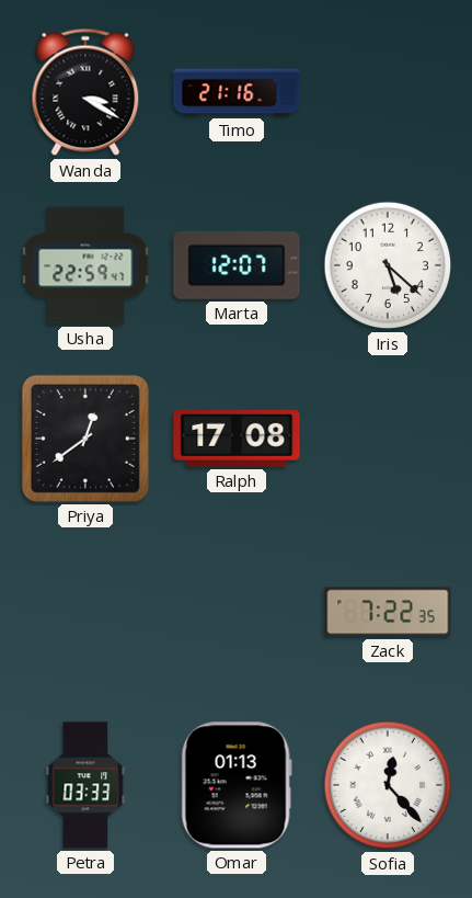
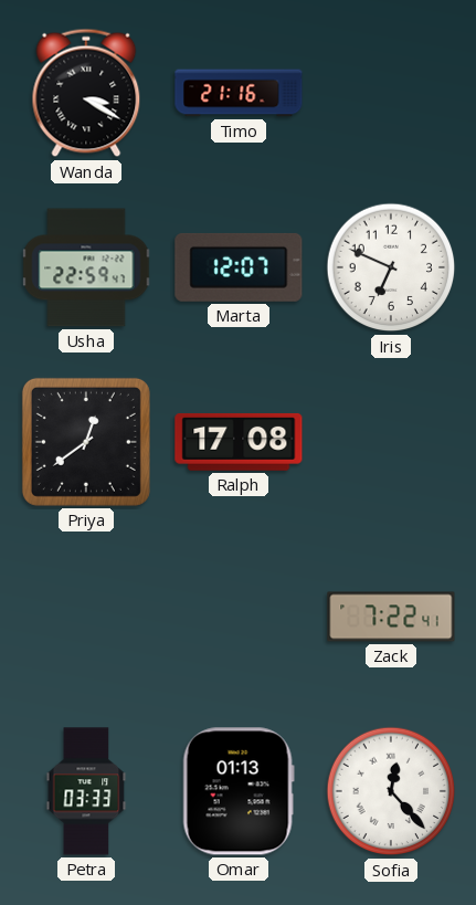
Iris: 5:22 -> 6:49 (391, 267)
Zack: 7:22:35 -> 7:22:41 (391, 617)
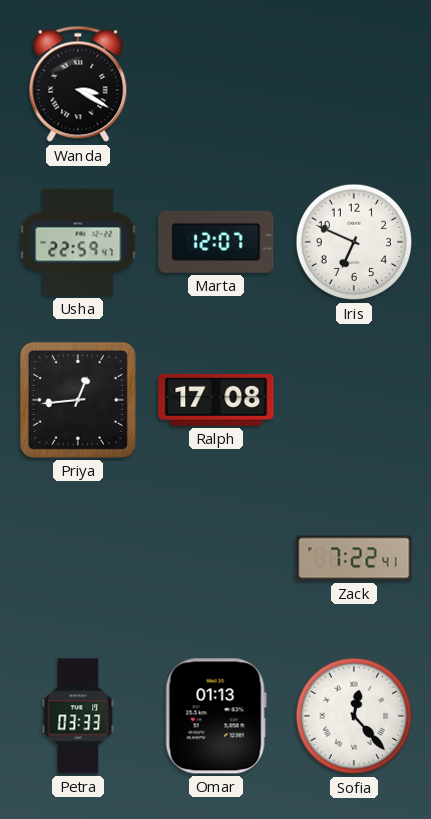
Timo: 21:16 -> none (239, 93)
Priya: 12:39 -> 12:44 (78, 400)
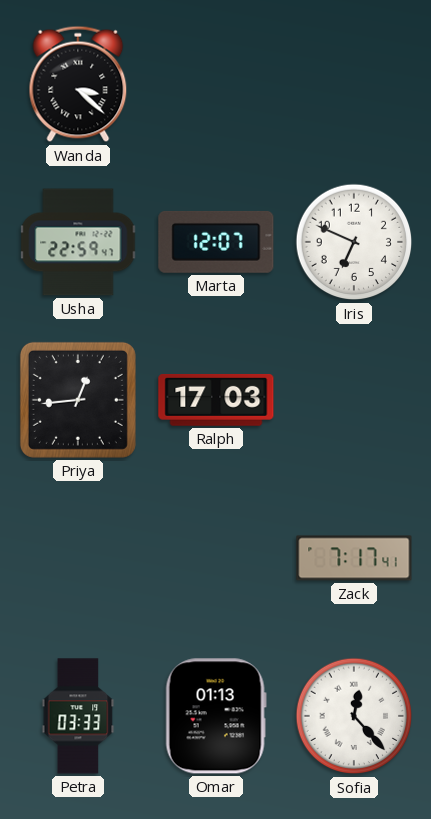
Wanda: 3:20 -> 3:22 (78, 84)
Ralph: 17:08 -> 17:03 (216, 400)
Zack: 7:22 -> 7:17 (354, 558)
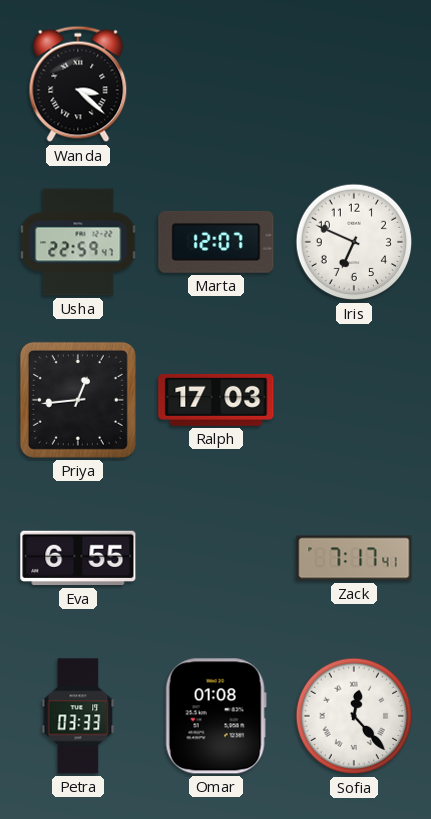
Eva: none -> 6:55 (78, 558)
Omar: 01:13 -> 01:08 (216, 716)
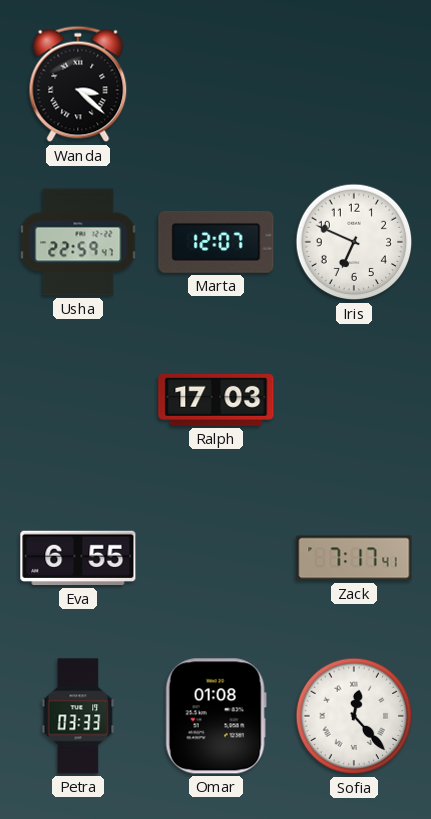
Priya: 12:44 -> none (78, 400)
